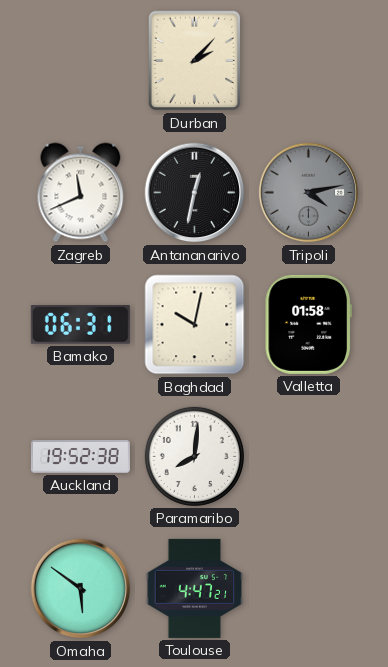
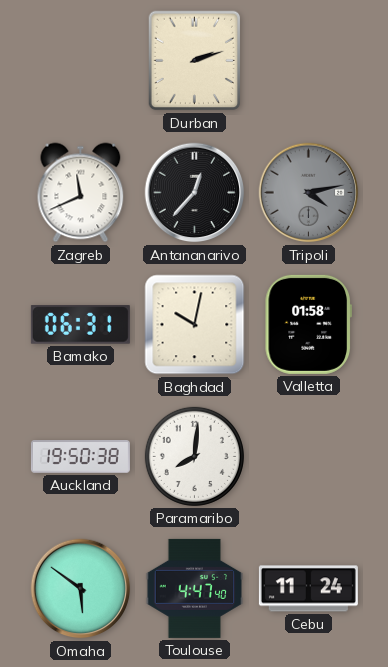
Durban: 2:07 -> 2:12 (195, 61)
Antananarivo: 12:32 -> 12:37 (195, 193)
Auckland: 19:52 -> 19:50 (80, 457)
Toulouse: 4:47:21 -> 4:47:40 (195, 588)
Cebu: none -> 11:24 (308, 589)
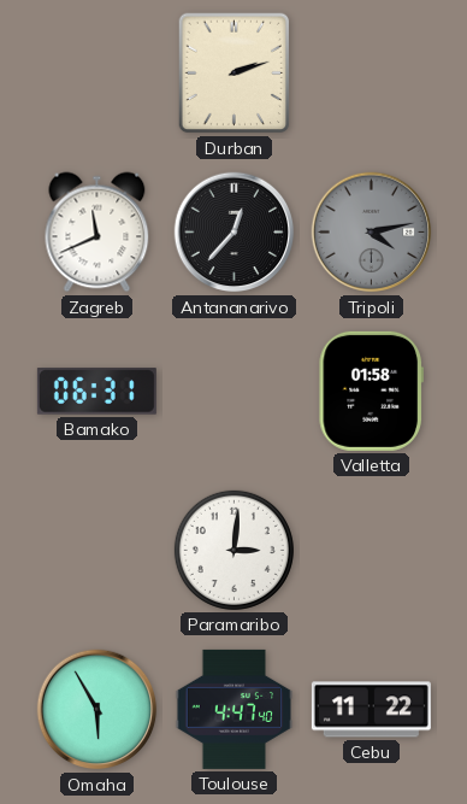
Baghdad: 10:02 -> none (195, 325)
Auckland: 19:50 -> none (80, 457)
Paramaribo: 8:01 -> 3:01 (233, 550)
Omaha: 5:51 -> 5:55 (97, 710)
Cebu: 11:24 -> 11:22 (371, 710)
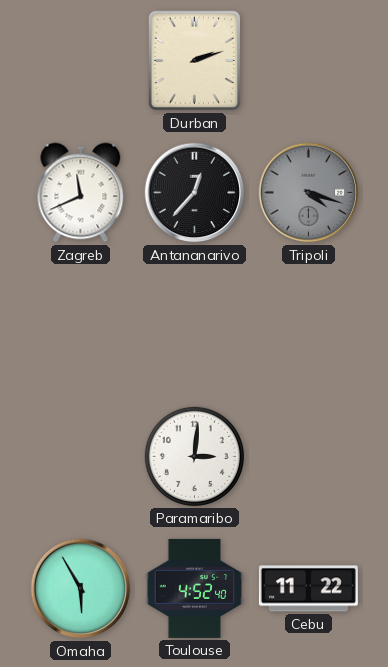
Tripoli: 4:13 -> 4:18 (309, 193)
Bamako: 06:31 -> none (96, 392)
Valletta: 01:58 -> none (371, 391)
Toulouse: 4:47 -> 4:52 (195, 588)
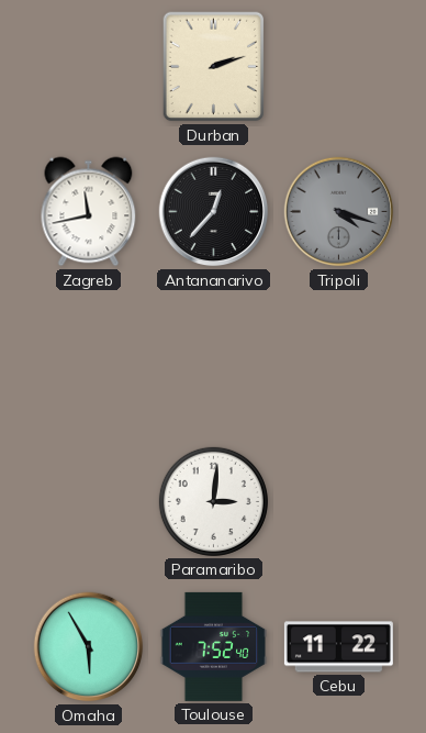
Zagreb: 11:41 -> 11:43 (89, 212)
Toulouse: 4:52 -> 7:52 (214, 646)
